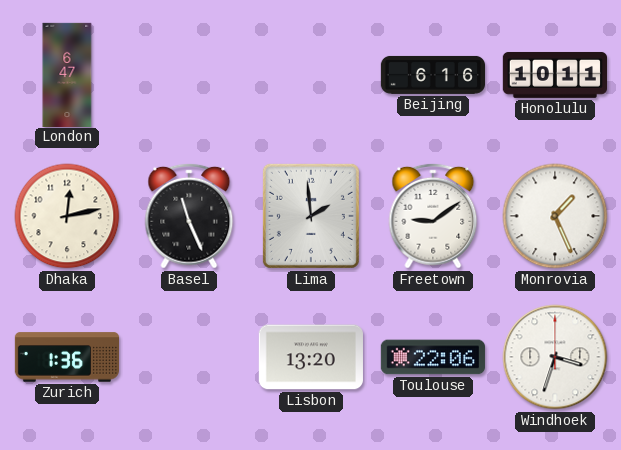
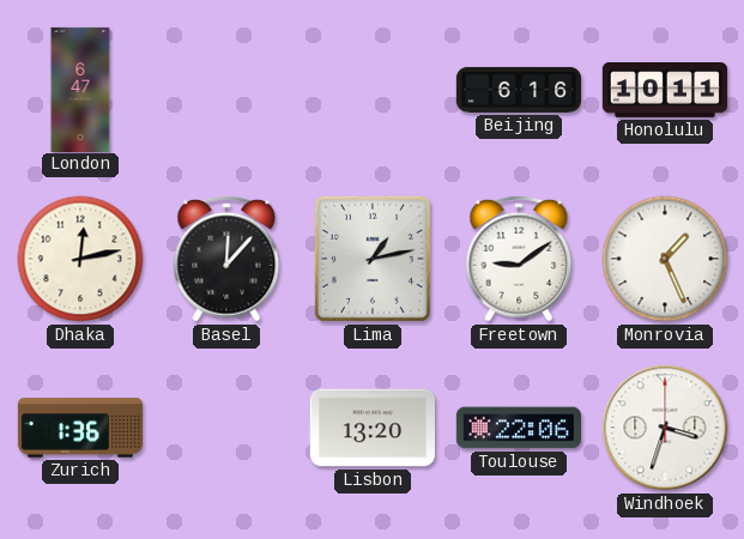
Basel: 11:26 -> 12:07 (226, 259)
Lima: 1:59 -> 1:13 (373, 259)
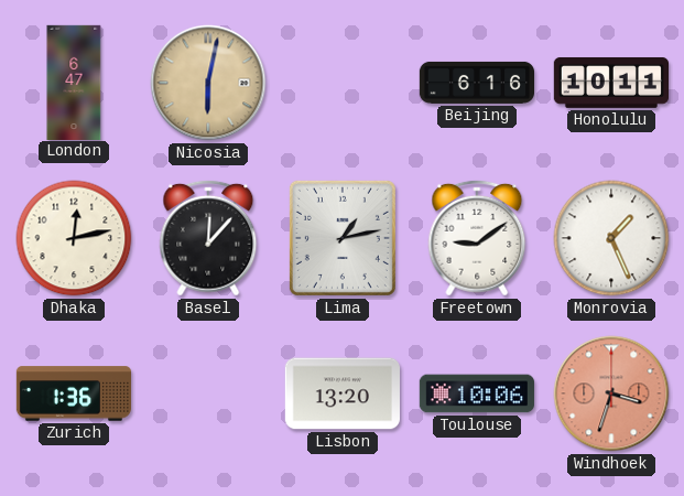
Nicosia: none -> 6:02 (208, 83)
Toulouse: 22:06 -> 10:06 (477, 393)
Windhoek dial: white -> salmon (611, 393)
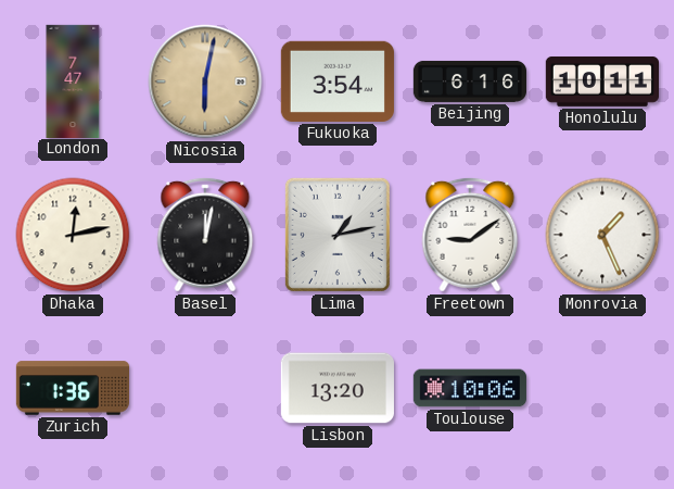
London: 6:47 -> 7:47 (73, 80)
Fukuoka: none -> 3:54 (338, 81)
Basel: 12:07 -> 12:02 (205, 235)
Windhoek: 3:33 -> none (611, 393)
